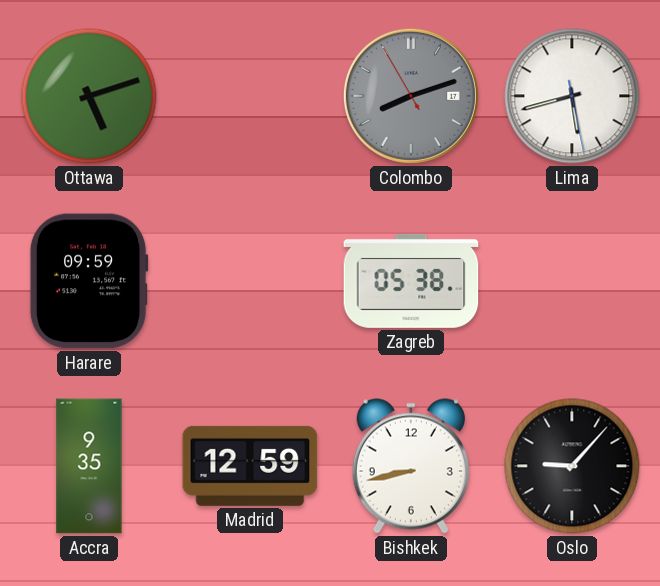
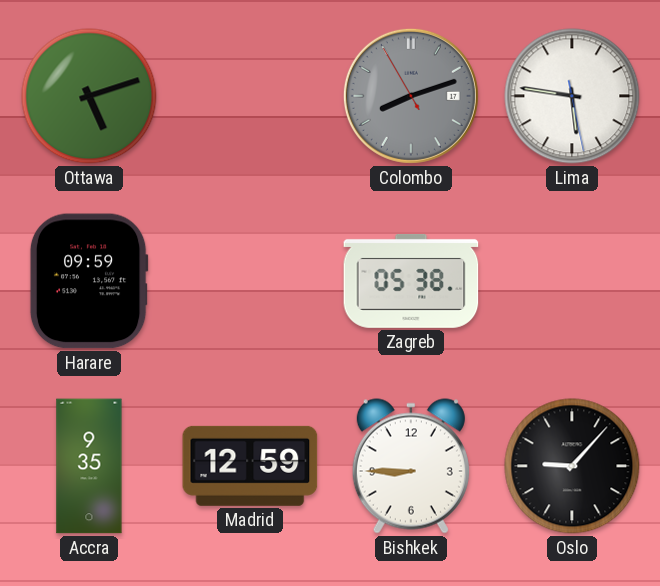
Lima: 5:42 -> 5:46 (572, 96)
Bishkek: 8:43 -> 8:45 (411, 466)
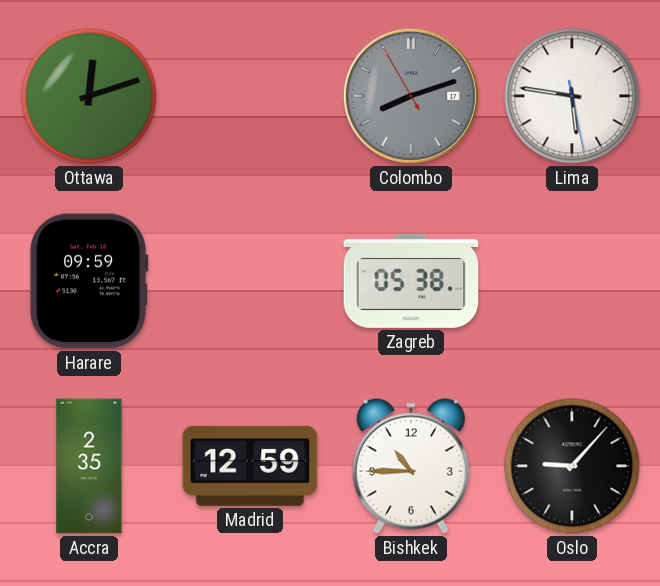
Ottawa: 5:12 -> 12:12 (89, 96)
Accra: 9:35 -> 2:35 (89, 466)
Bishkek: 8:45 -> 10:45 (411, 466)
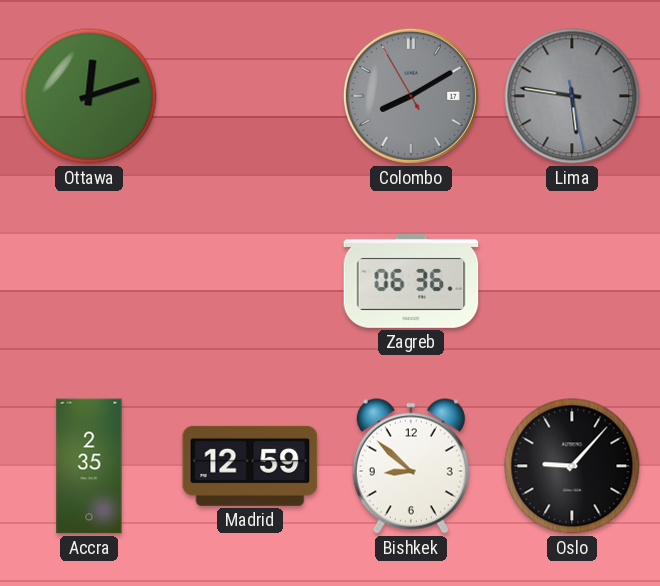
Colombo: 8:11 -> 8:09 (411, 96)
Lima dial: white -> grey (572, 96)
Harare: 09:59 -> none (89, 281)
Zagreb: 05:38 -> 06:36 (411, 281)
Bishkek: 10:45 -> 8:52 (411, 466)
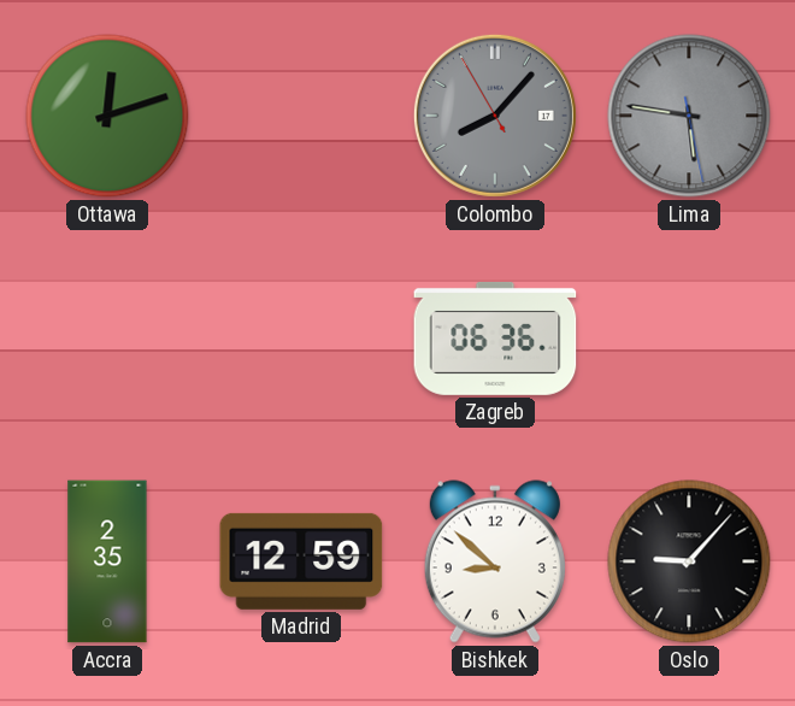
Colombo: 8:09 -> 8:06 (495, 116)
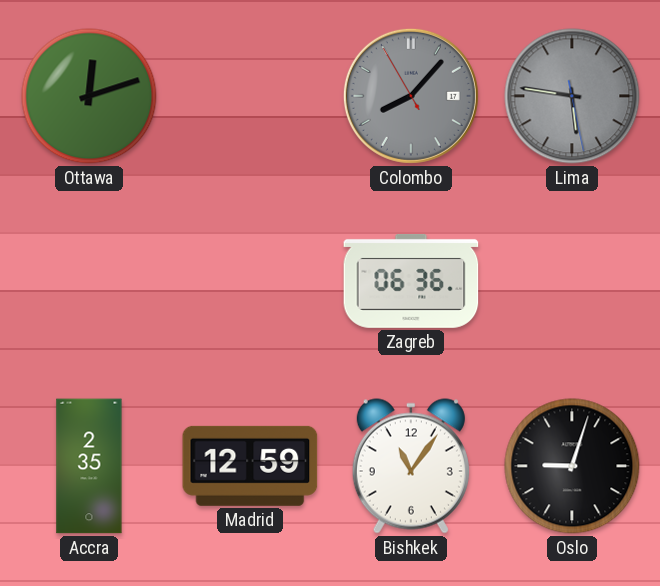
Bishkek: 8:52 -> 11:06 (411, 466)
Oslo: 9:07 -> 9:03 (572, 466)
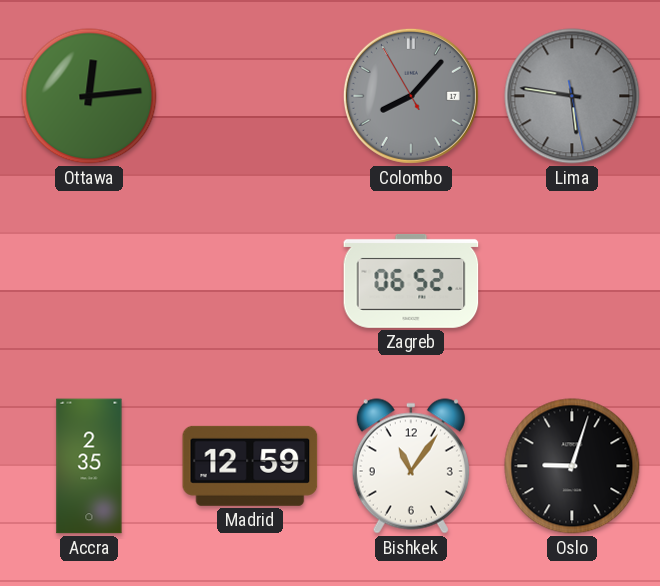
Ottawa: 12:12 -> 12:14 (89, 96)
Zagreb: 06:36 -> 06:52 (411, 281)
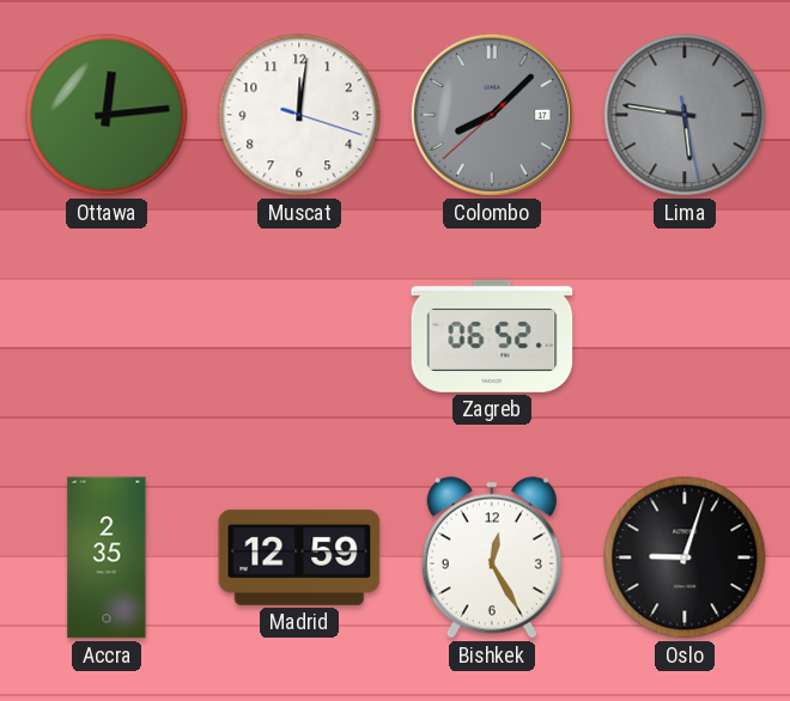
Muscat: none -> 12:01 (299, 115)
Colombo: 8:06 -> 8:07 (492, 115)
Bishkek: 11:06 -> 12:25 (492, 557)
